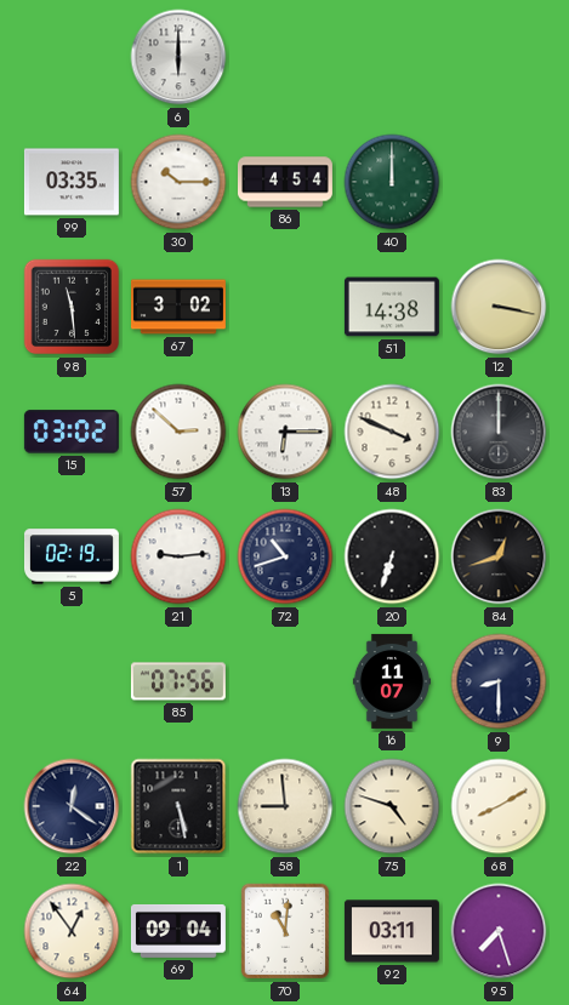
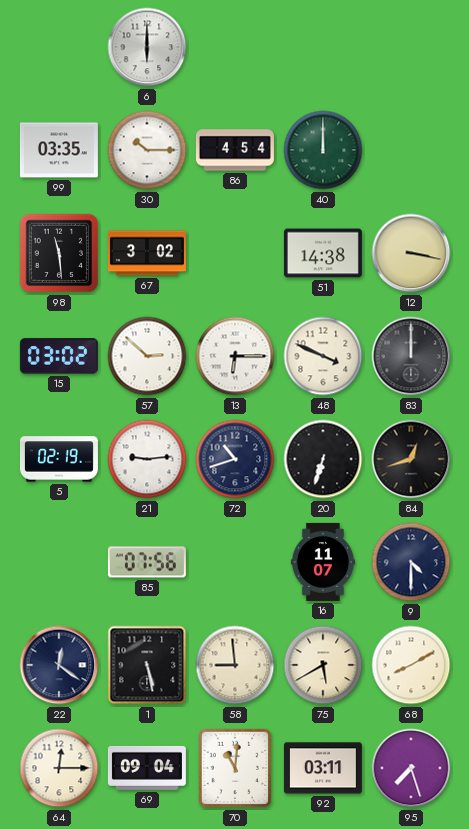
9: 8:30 -> 4:30 (411, 562)
75: 4:48 -> 5:40 (323, 665)
64: 12:54 -> 12:15 (59, 768)
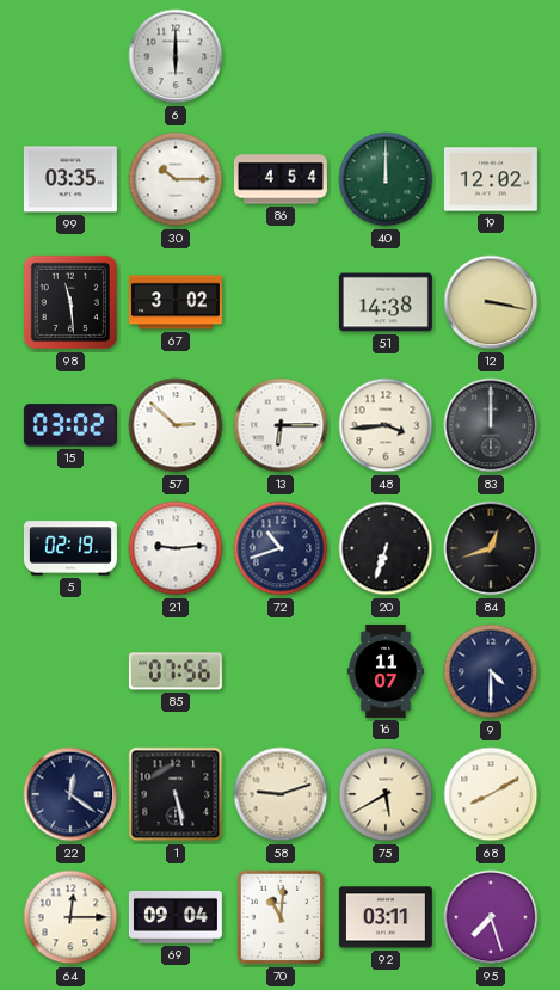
19: none -> 12:02 (491, 179)
48: 3:49 -> 3:44 (386, 425)
58: 8:59 -> 9:12 (281, 794)
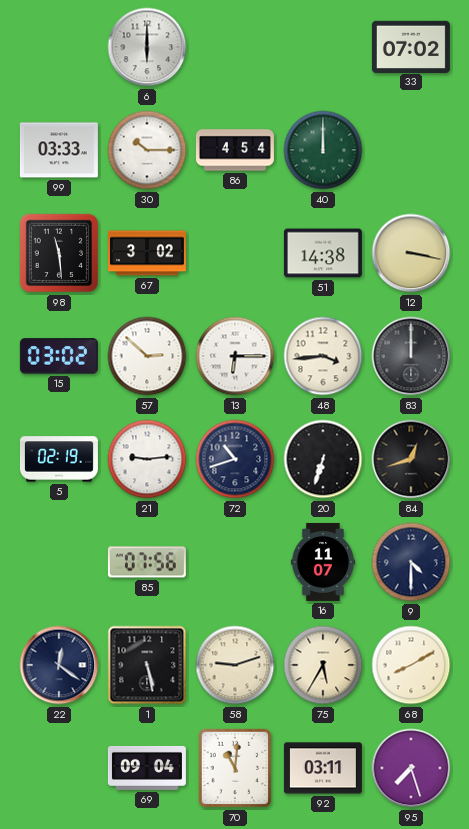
33: none -> 07:02 (411, 46)
99: 03:35 -> 03:33 (59, 150)
19: 12:02 -> none (491, 179)
75: 5:40 -> 5:35 (323, 665)
64: 12:15 -> none (70, 917)
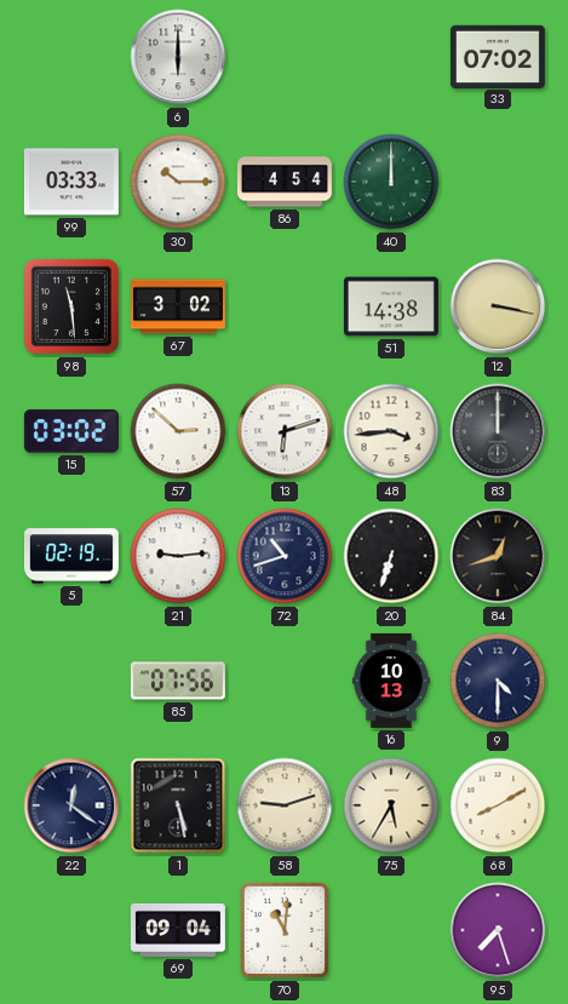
13: 6:15 -> 6:12 (285, 431)
16: 11:07 -> 10:13 (391, 681)
92: 03:11 -> none (323, 768)
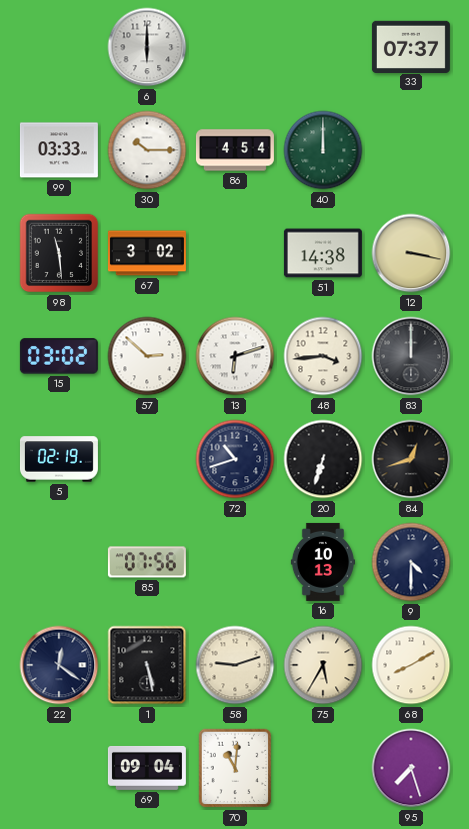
33: 07:02 -> 07:37 (411, 46)
21: 9:14 -> none (178, 556)
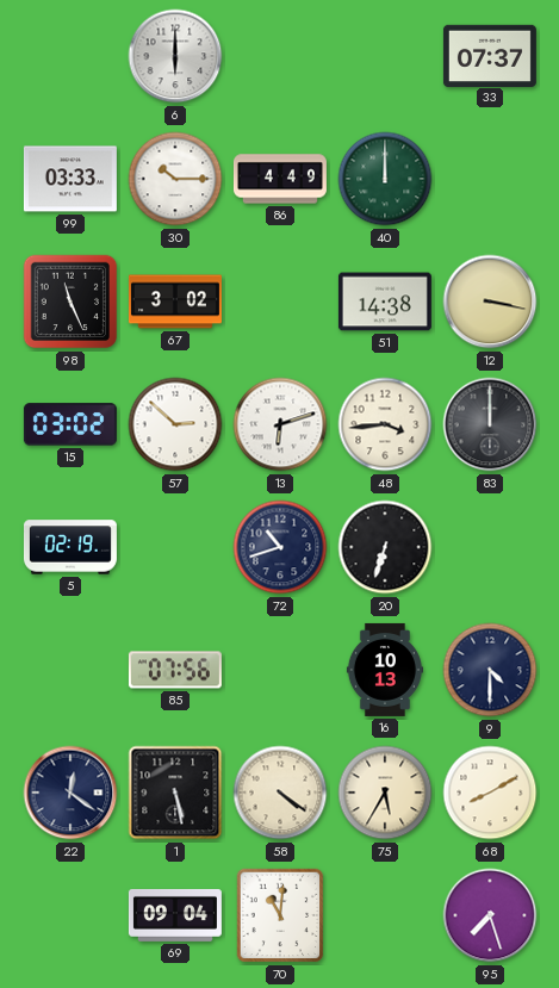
86: 4:54 -> 4:49 (280, 179)
98: 11:29 -> 11:26 (70, 302)
84: 12:42 -> none (411, 459)
58: 9:12 -> 4:21 (280, 793)
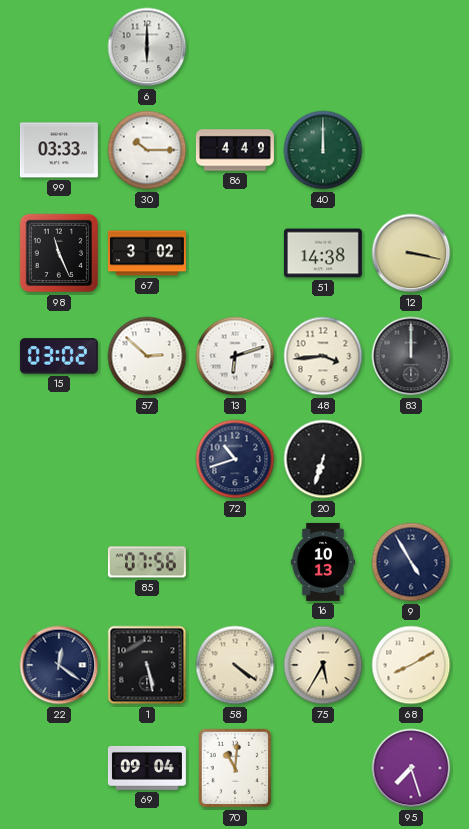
33: 07:37 -> none (490, 55)
5: 02:19 -> none (70, 547)
9: 4:30 -> 4:55 (411, 562)
